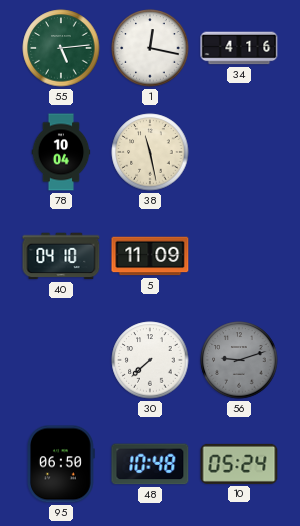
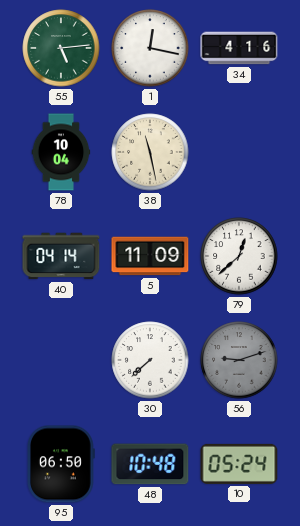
40: 04:10 -> 04:14 (61, 256)
79: none -> 12:38 (239, 256)
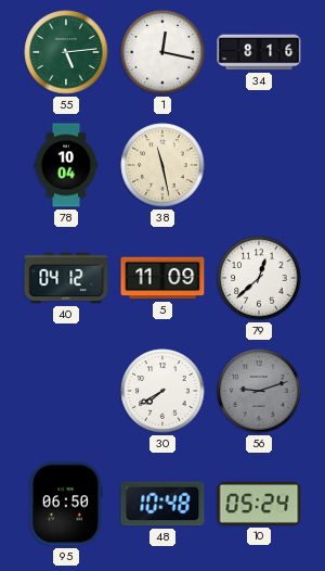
34: 4:16 -> 8:16 (259, 52)
40: 04:14 -> 04:12 (66, 278)
30: 7:38 -> 7:40 (162, 391)
